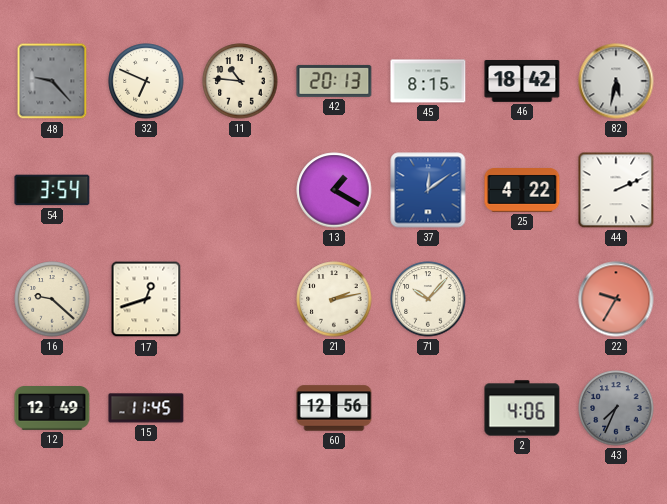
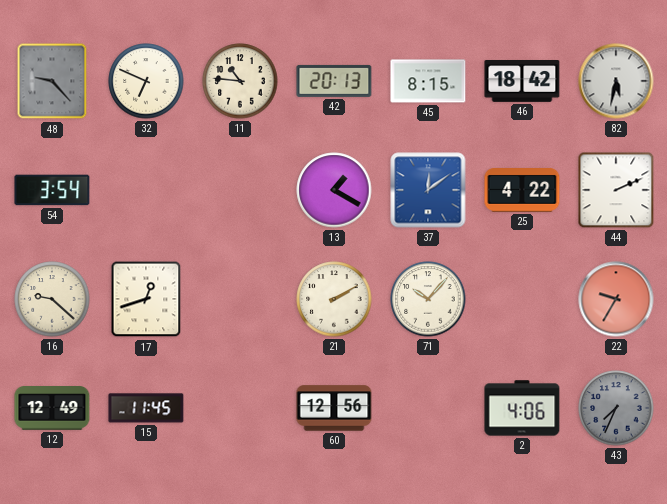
21: 2:13 -> 2:10 (334, 299)
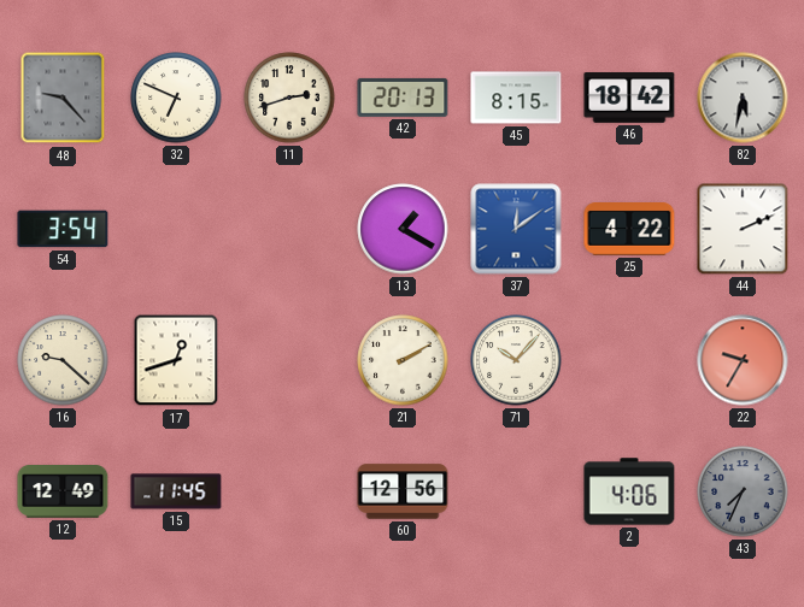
11: 10:46 -> 2:42 (289, 98)
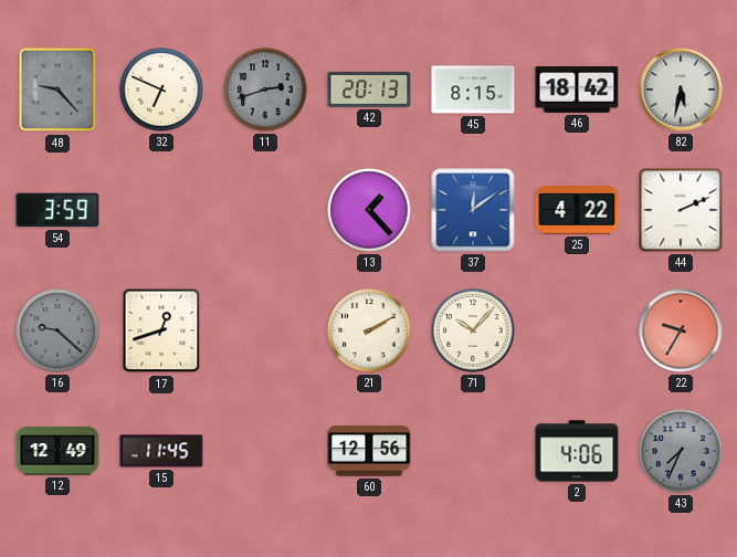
11 dial: cream -> grey (265, 90)
54: 3:54 -> 3:59 (57, 210)
13: 1:20 -> 1:23 (369, 210)
16 dial: cream -> grey (57, 330)
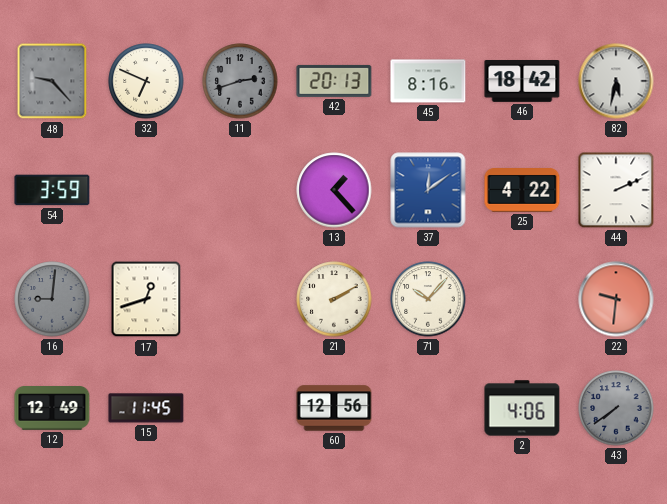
45: 8:15 -> 8:16 (428, 81)
16: 9:22 -> 9:01 (52, 299)
22: 9:35 -> 9:31 (616, 299)
43: 7:34 -> 7:39 (616, 408)
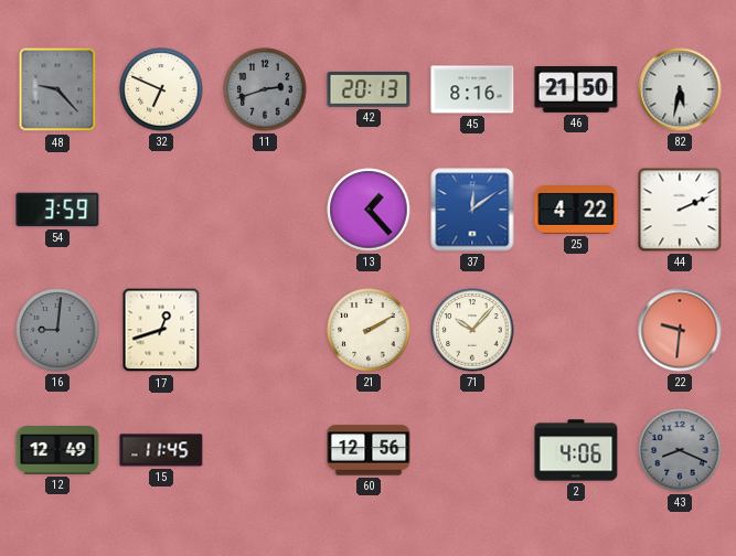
46: 18:42 -> 21:50 (576, 90)
43: 7:39 -> 8:19 (680, 450)
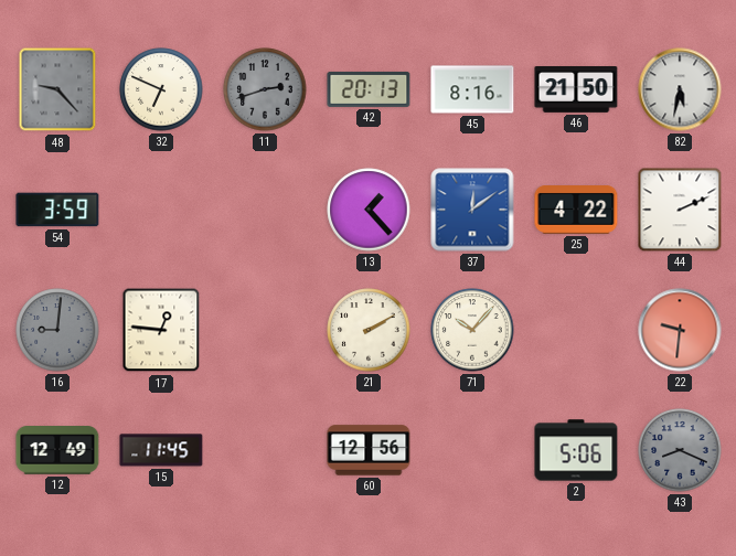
17: 12:42 -> 12:46 (161, 330)
2: 4:06 -> 5:06 (576, 450)
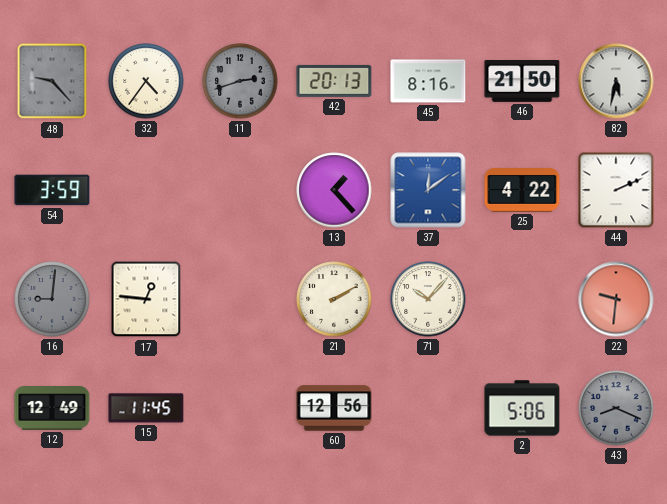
32: 6:49 -> 4:36 (146, 81)
